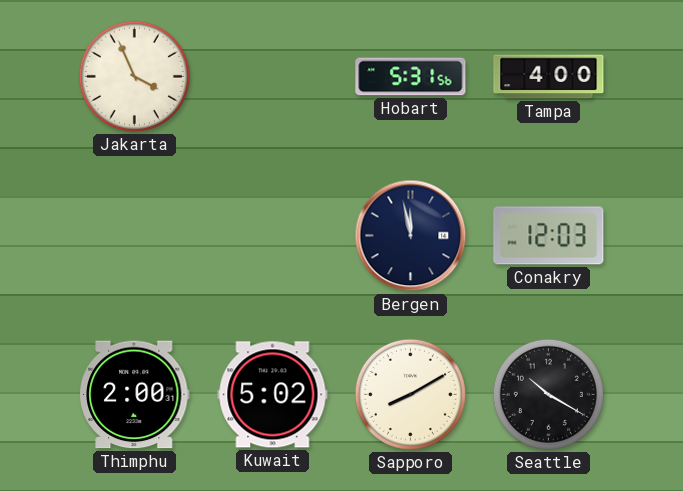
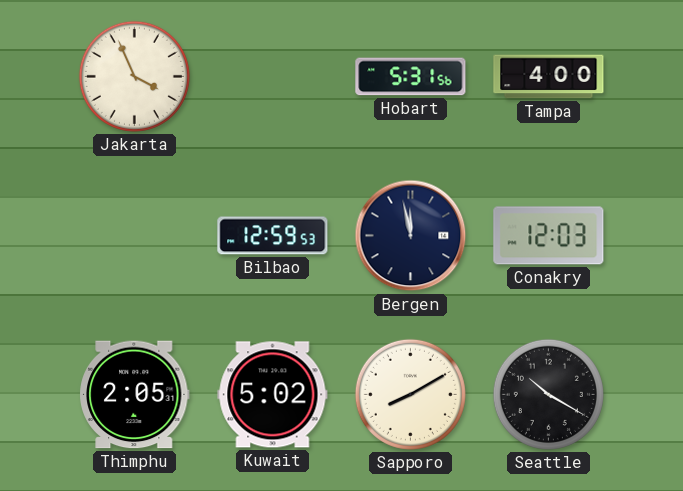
Bilbao: none -> 12:59 (273, 236)
Thimphu: 2:00 -> 2:05 (135, 395)
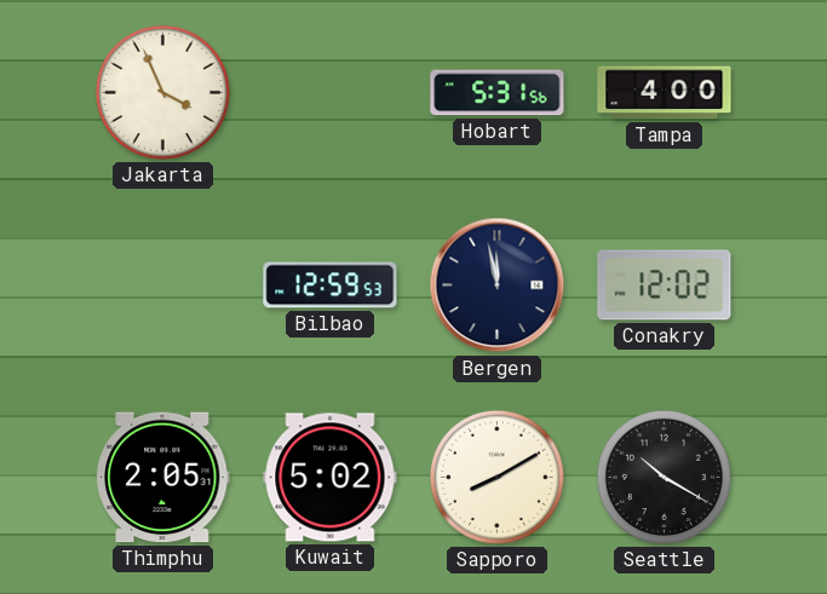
Conakry: 12:03 -> 12:02 (665, 286)
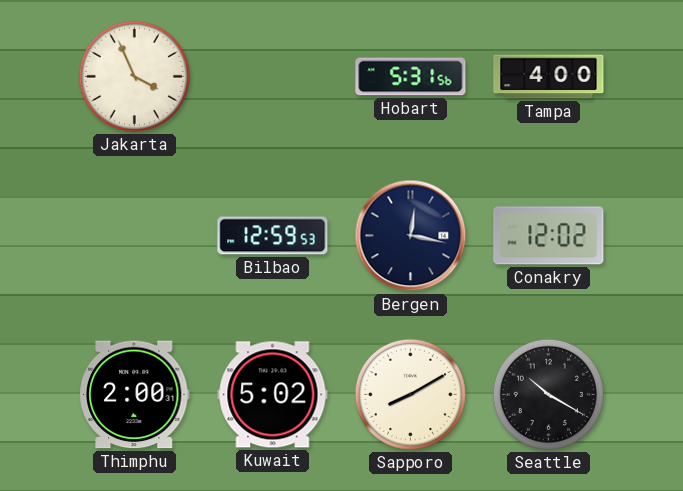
Bergen: 11:58 -> 12:17 (411, 236)
Thimphu: 2:05 -> 2:00 (135, 395)
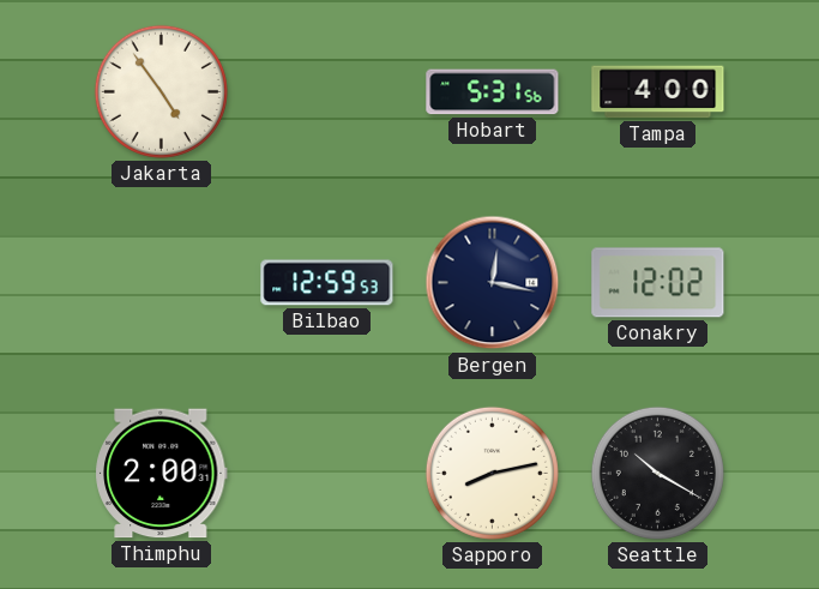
Jakarta: 3:56 -> 4:54 (161, 91)
Kuwait: 5:02 -> none (273, 395)
Sapporo: 8:10 -> 8:13 (492, 473)
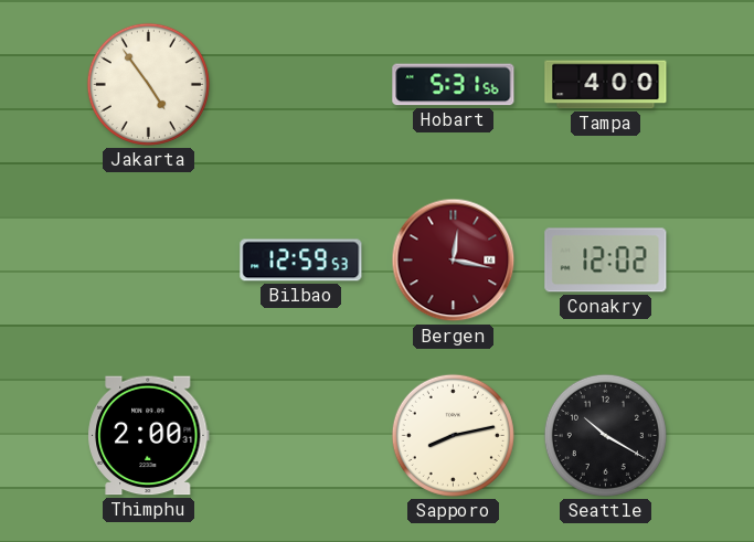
Bergen dial: navy -> burgundy (454, 261)
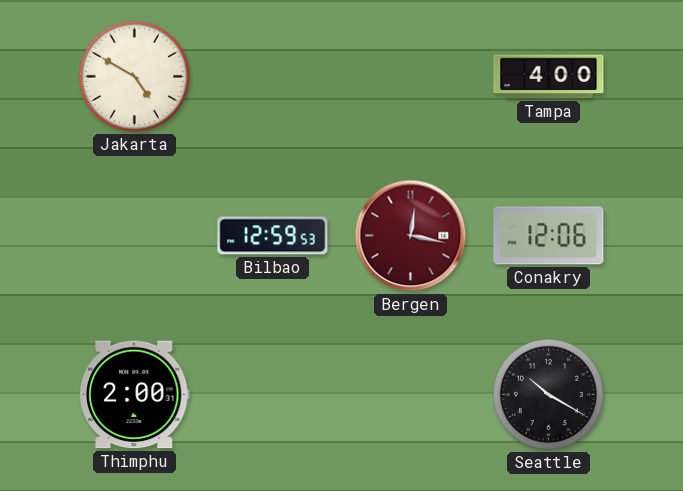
Jakarta: 4:54 -> 4:50 (134, 76)
Hobart: 5:31 -> none (454, 85)
Conakry: 12:02 -> 12:06 (549, 236)
Sapporo: 8:13 -> none (453, 435)
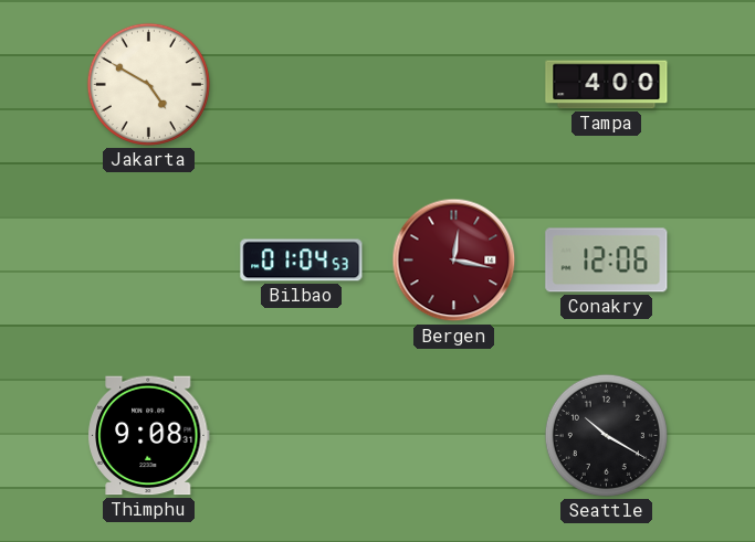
Bilbao: 12:59 -> 01:04 (302, 261)
Thimphu: 2:00 -> 9:08 (149, 436)
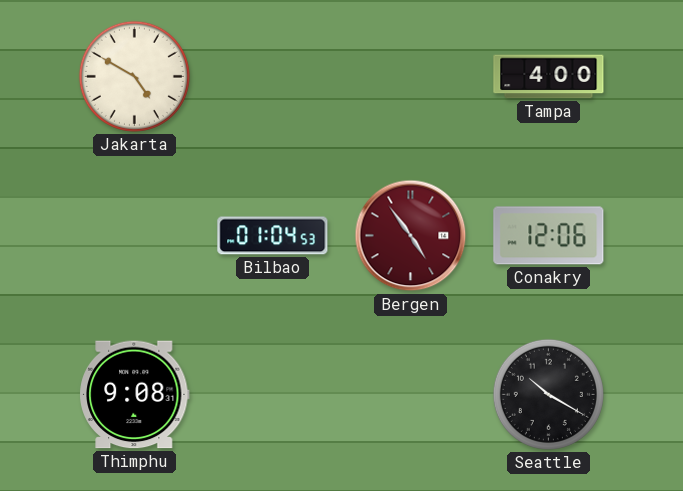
Bergen: 12:17 -> 4:54 (411, 236)
